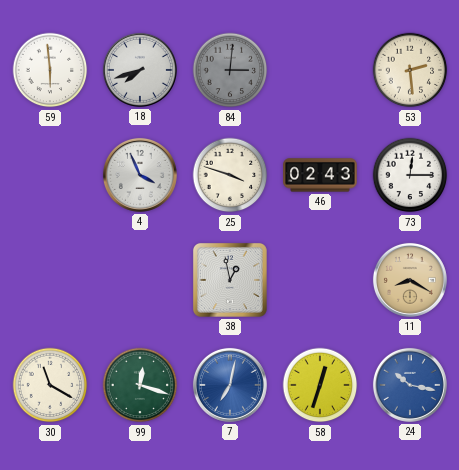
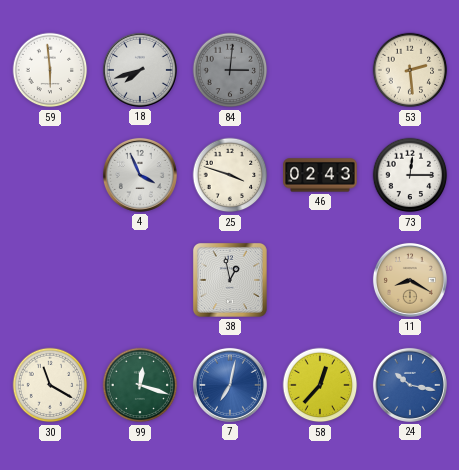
58: 12:33 -> 12:37 (320, 385)
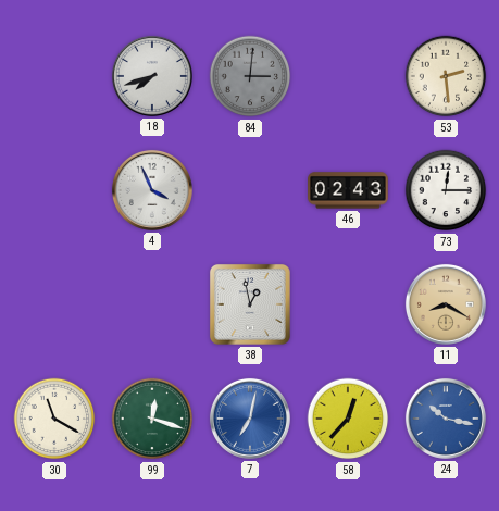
59: 5:59 -> none (50, 70)
25: 3:48 -> none (230, 175)
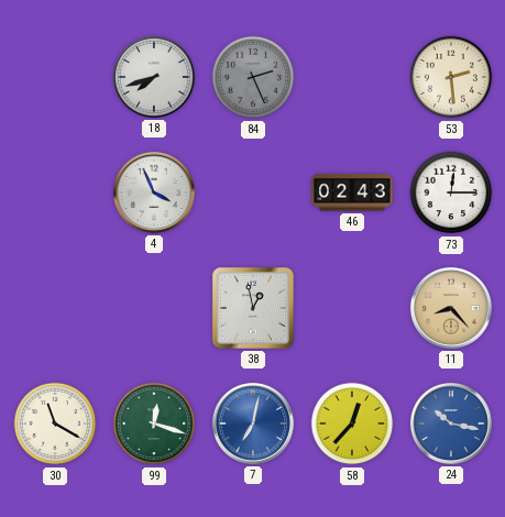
84: 3:01 -> 2:26 (253, 77)
11: 8:20 -> 8:23 (451, 308)
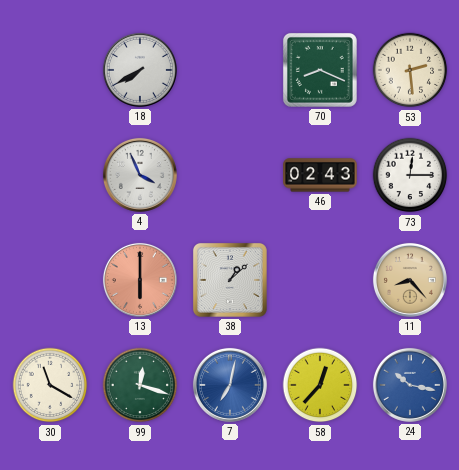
18: 7:42 -> 7:40 (140, 70)
84: 2:26 -> none (253, 77)
70: none -> 8:19 (320, 70)
13: none -> 6:00 (140, 280)
38: 12:58 -> 1:08 (230, 280)
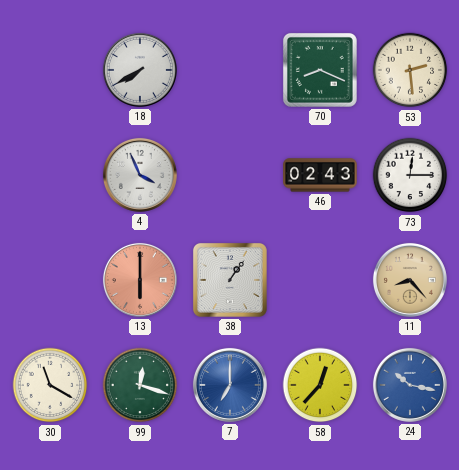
38: 1:08 -> 1:06 (230, 280)
7: 7:02 -> 7:00 (230, 385)
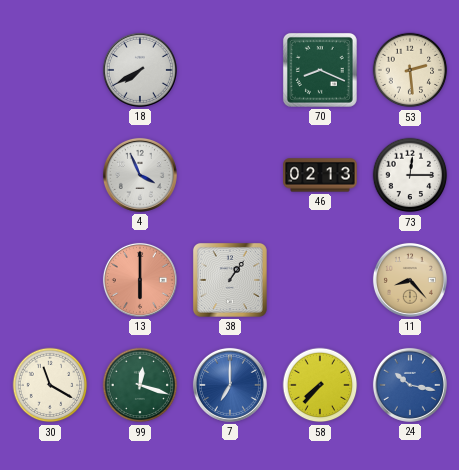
46: 02:43 -> 02:13 (320, 175)
58: 12:37 -> 7:37 (320, 385)
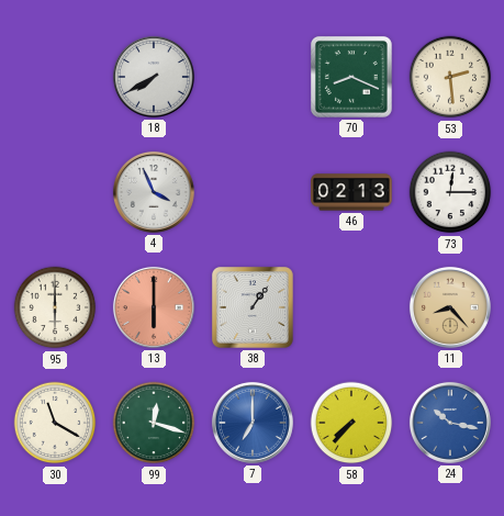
95: none -> 6:00 (55, 307)
